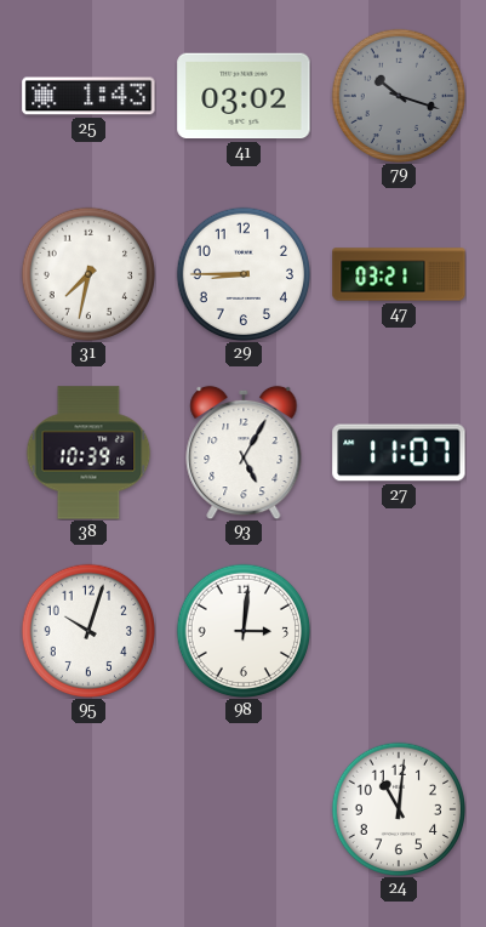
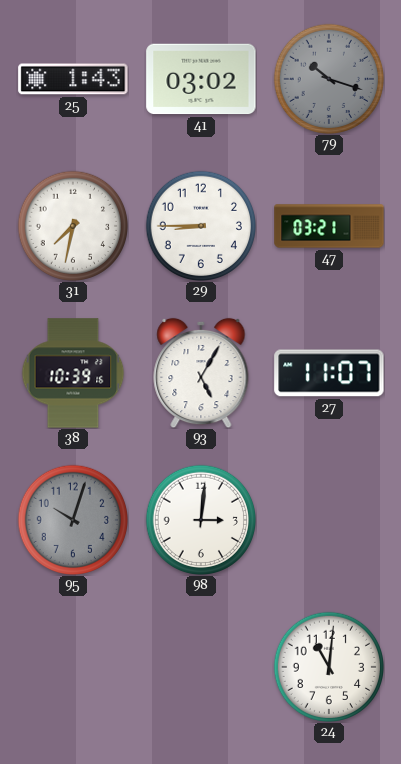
95 dial: white -> grey (72, 519)
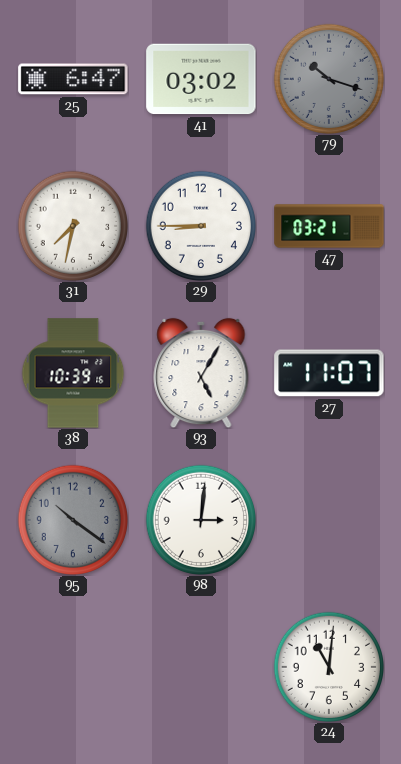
25: 1:43 -> 6:47 (73, 79)
95: 10:03 -> 10:21 (72, 519)
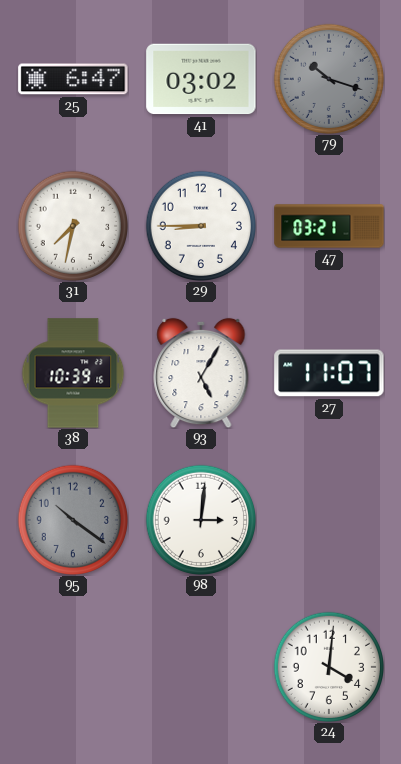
24: 11:01 -> 4:01 (328, 666)
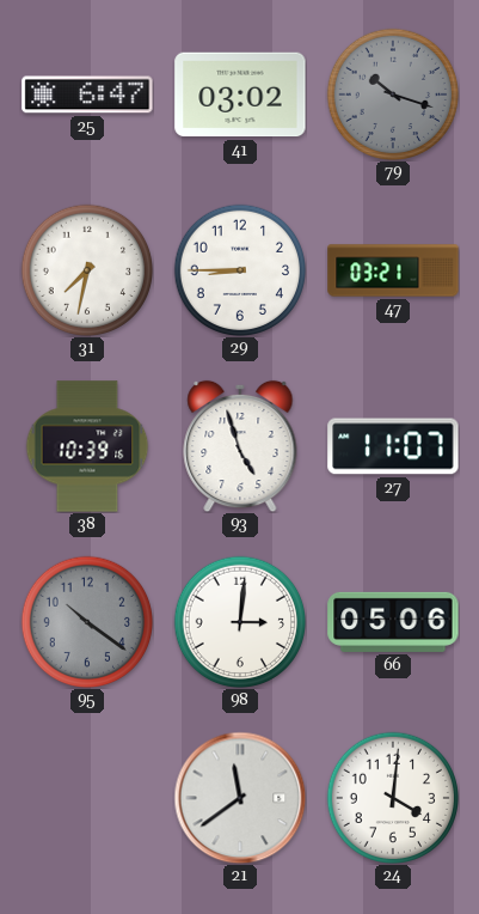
93: 5:05 -> 4:57 (240, 446)
66: none -> 05:06 (393, 622)
21: none -> 11:39 (240, 798)
